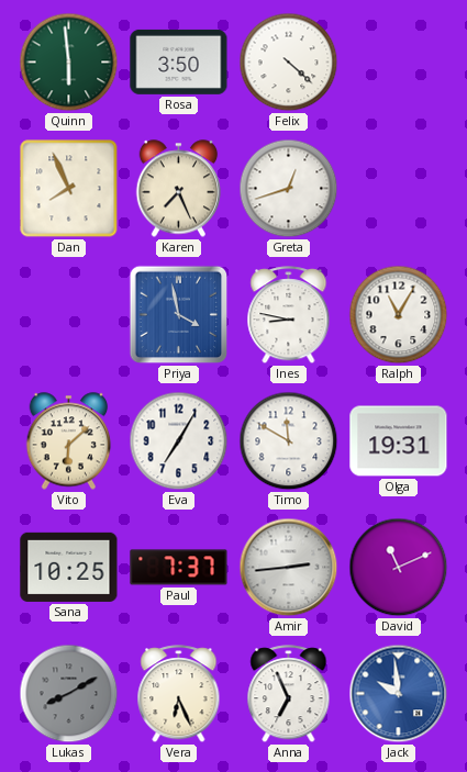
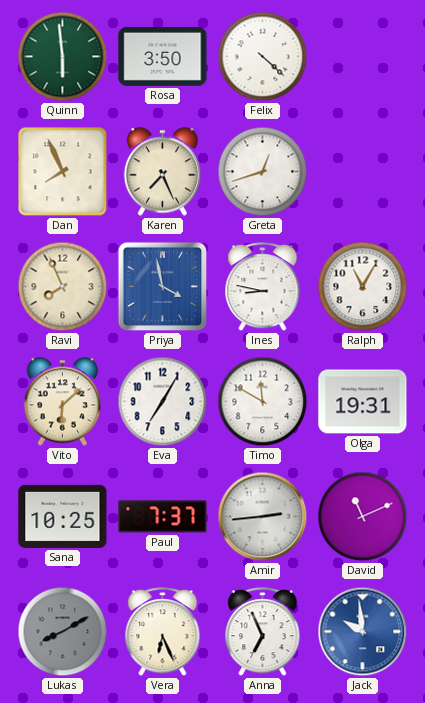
Ravi: none -> 7:56 (63, 287)
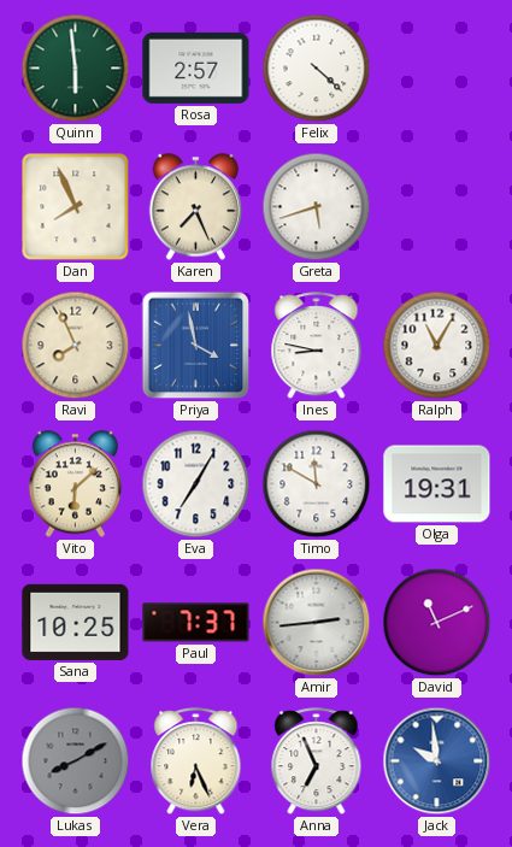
Rosa: 3:50 -> 2:57 (196, 67)
Greta: 12:42 -> 5:42 (317, 207)
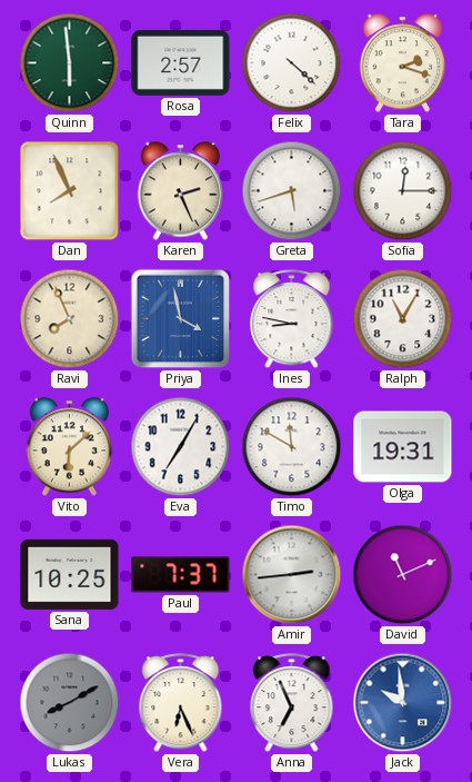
Tara: none -> 2:18 (403, 63)
Karen: 7:26 -> 2:26 (181, 191)
Sofia: none -> 12:15 (403, 191)
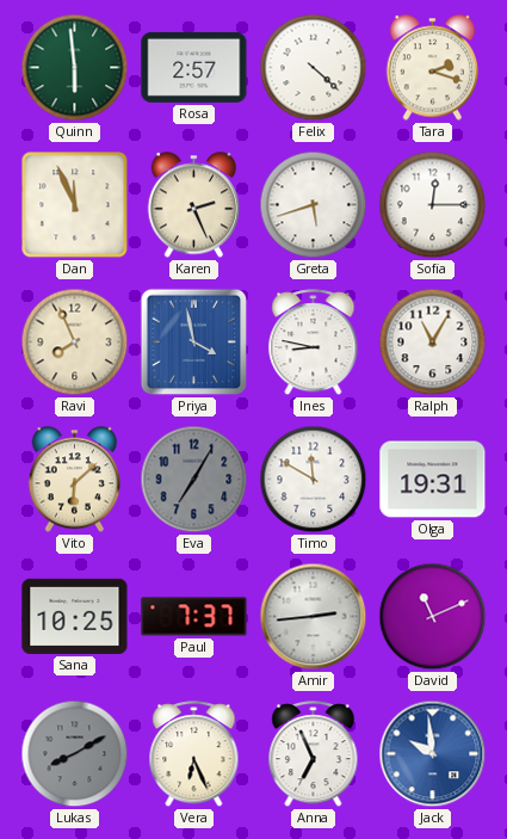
Dan: 7:56 -> 11:56 (75, 205)
Eva dial: white -> grey (194, 480)
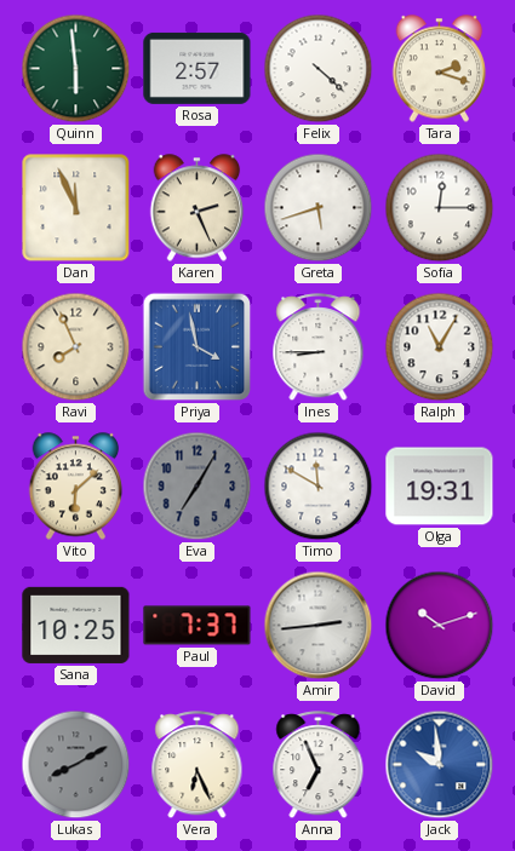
Ines: 8:47 -> 8:45 (319, 347)
David: 11:11 -> 10:12 (440, 626)
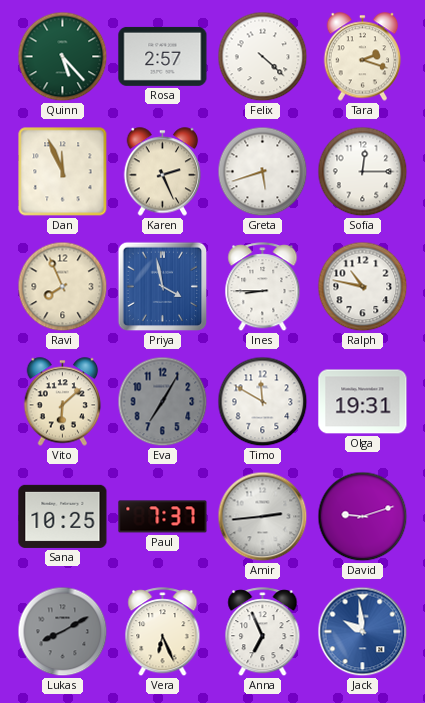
Quinn: 5:59 -> 5:23 (63, 57)
Ralph: 11:05 -> 10:47 (363, 287)
David: 10:12 -> 9:12 (363, 517)
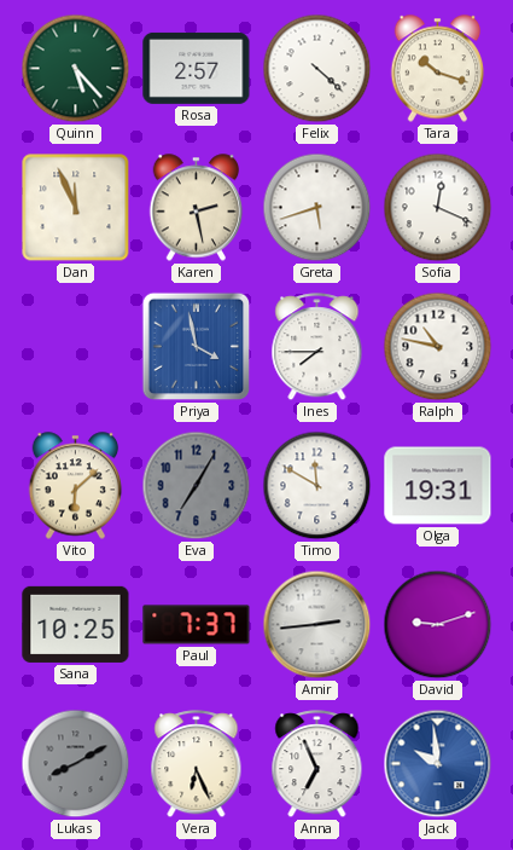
Tara: 2:18 -> 10:18 (438, 69)
Karen: 2:26 -> 2:28 (197, 208)
Sofia: 12:15 -> 12:19 (438, 208)
Ravi: 7:56 -> none (63, 287)
Ines: 8:45 -> 7:45 (317, 347)
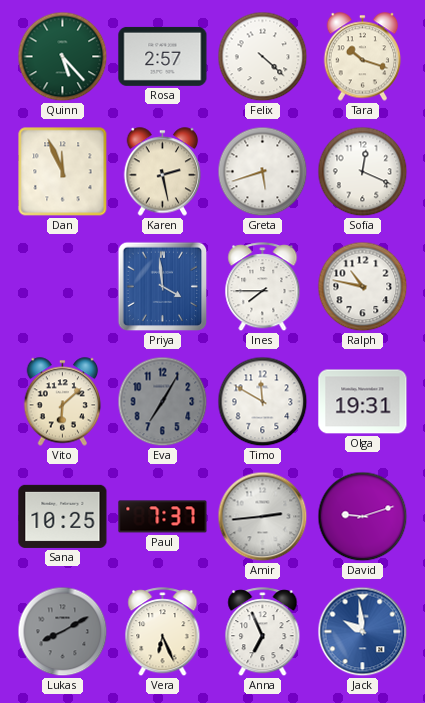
Priya: 3:58 -> 3:59 (163, 287)
